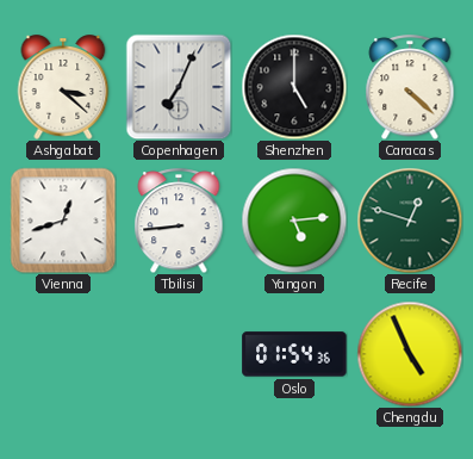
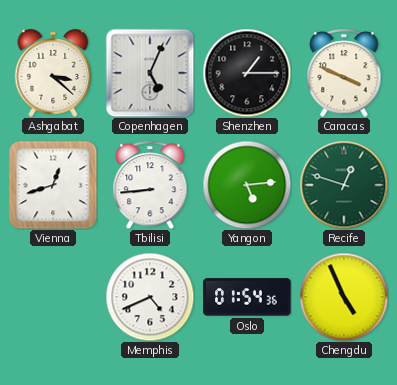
Copenhagen: 7:04 -> 5:04 (150, 73)
Shenzhen: 5:00 -> 1:15 (247, 73)
Caracas: 4:22 -> 3:49 (344, 73)
Memphis: none -> 4:41 (150, 297)
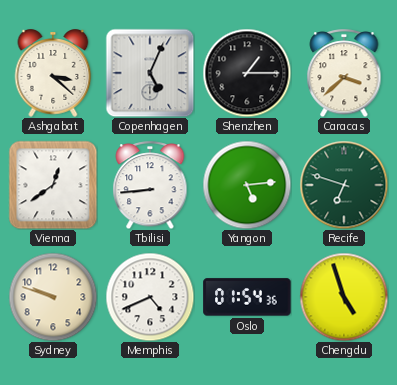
Caracas: 3:49 -> 3:38 (344, 73)
Vienna: 12:42 -> 12:39 (53, 185)
Recife: 12:48 -> 6:48 (344, 185)
Sydney: none -> 9:48 (53, 297)
Chengdu: 4:56 -> 4:57 (344, 297)
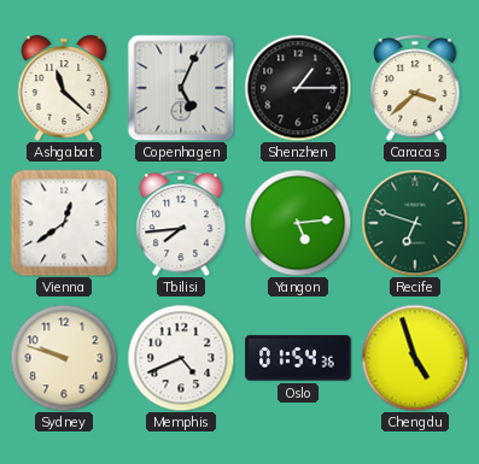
Ashgabat: 3:22 -> 11:22 (64, 88)
Tbilisi: 8:44 -> 7:44 (181, 223)
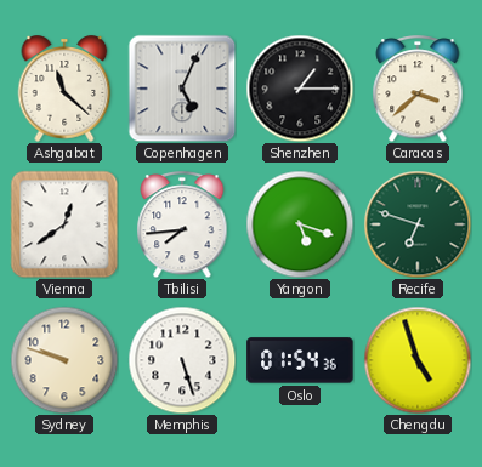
Yangon: 5:14 -> 5:18 (300, 224)
Memphis: 4:41 -> 5:27 (182, 360)
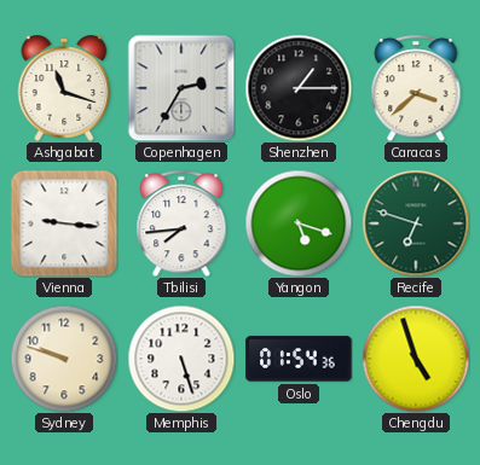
Ashgabat: 11:22 -> 11:18 (64, 88)
Copenhagen: 5:04 -> 2:35 (181, 88)
Vienna: 12:39 -> 9:16 (64, 223)
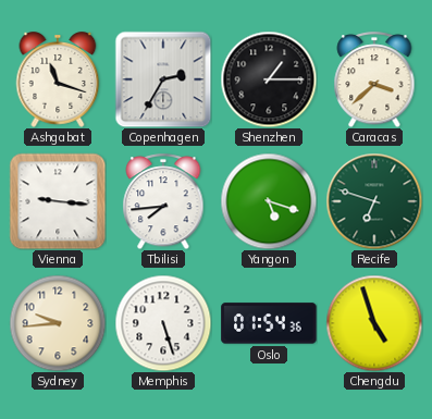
Sydney: 9:48 -> 9:44 (58, 323)
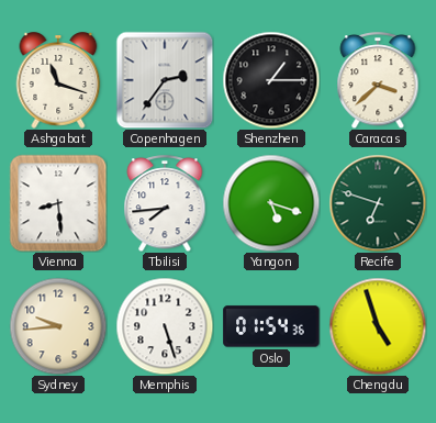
Copenhagen: 2:35 -> 2:36 (165, 80)
Vienna: 9:16 -> 8:29 (58, 203)
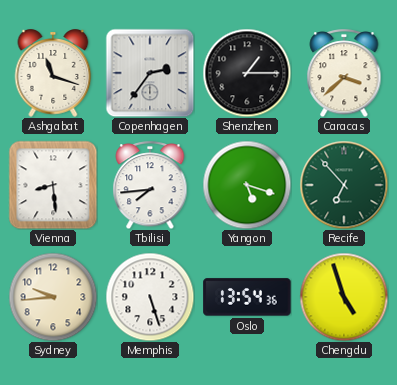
Recife: 6:48 -> 6:53 (344, 185)
Oslo: 01:54 -> 13:54 (247, 297)
